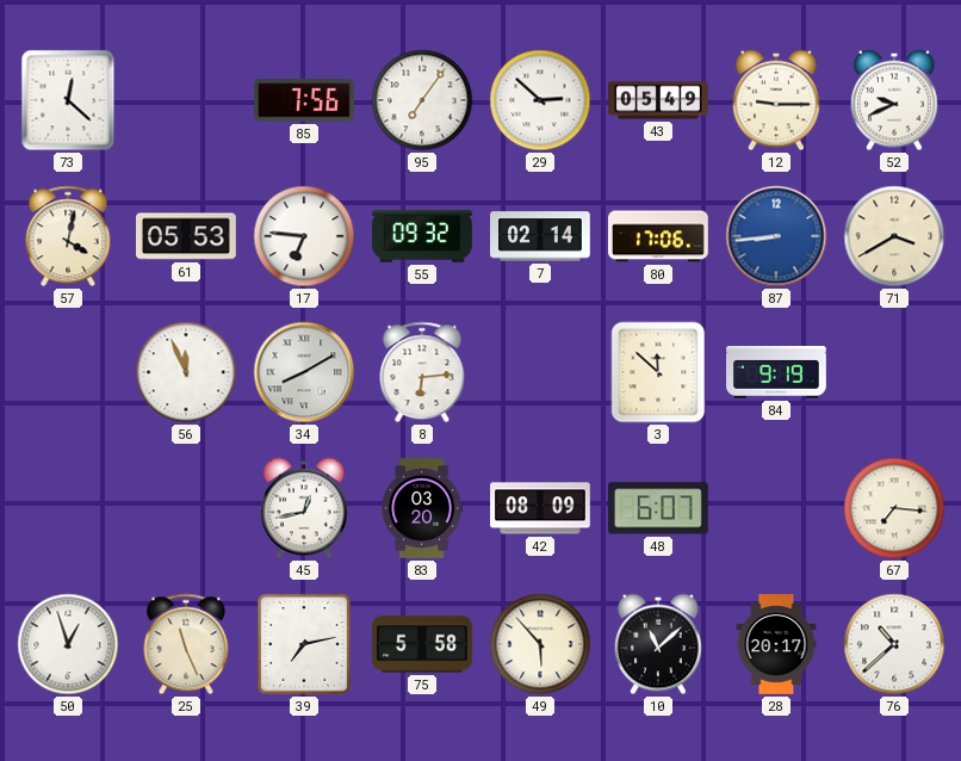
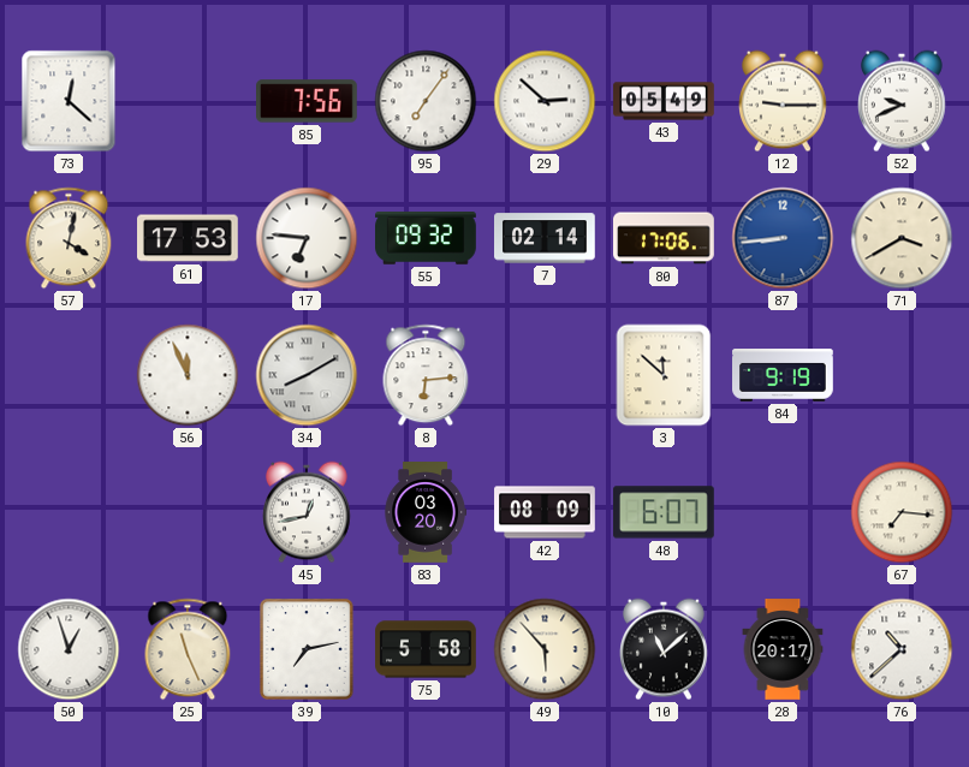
61: 05:53 -> 17:53 (189, 238)
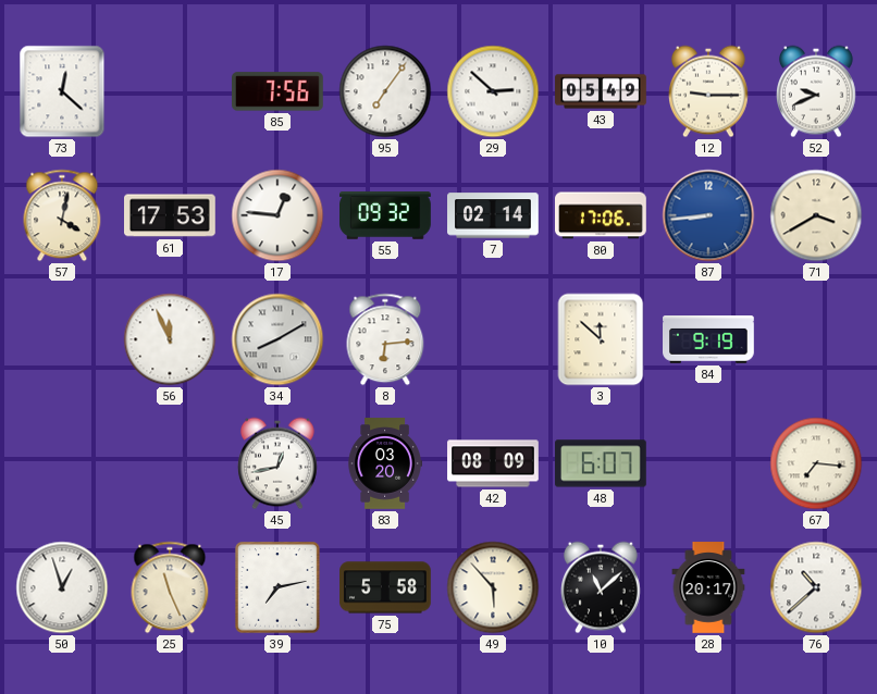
17: 6:46 -> 12:46 (277, 215)
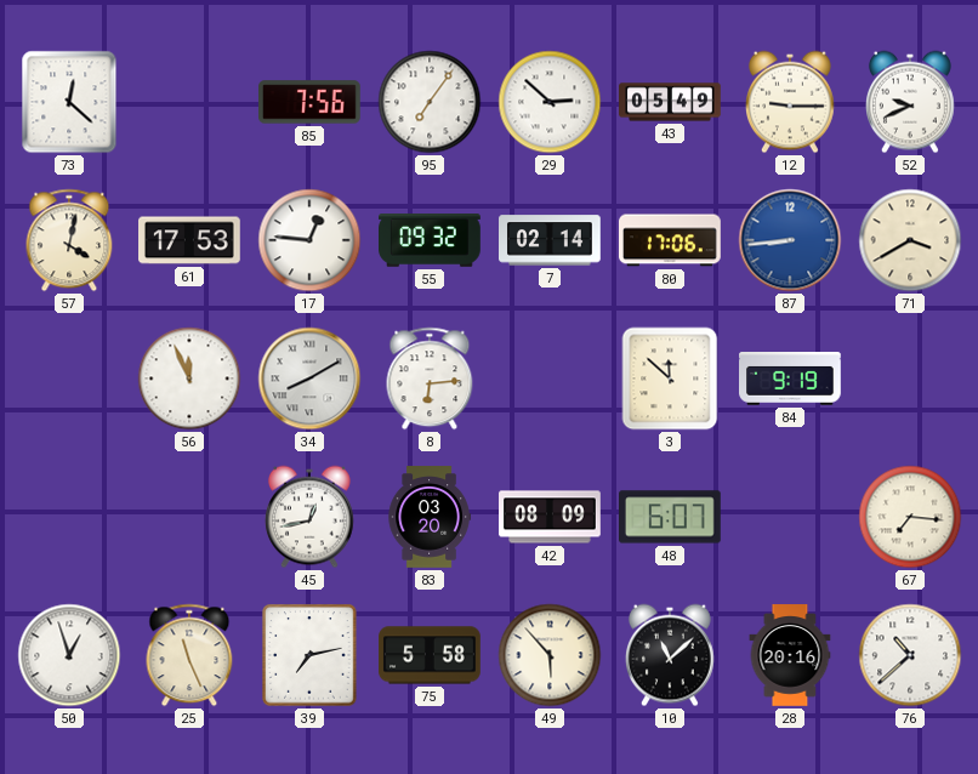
28: 20:17 -> 20:16 (790, 655)
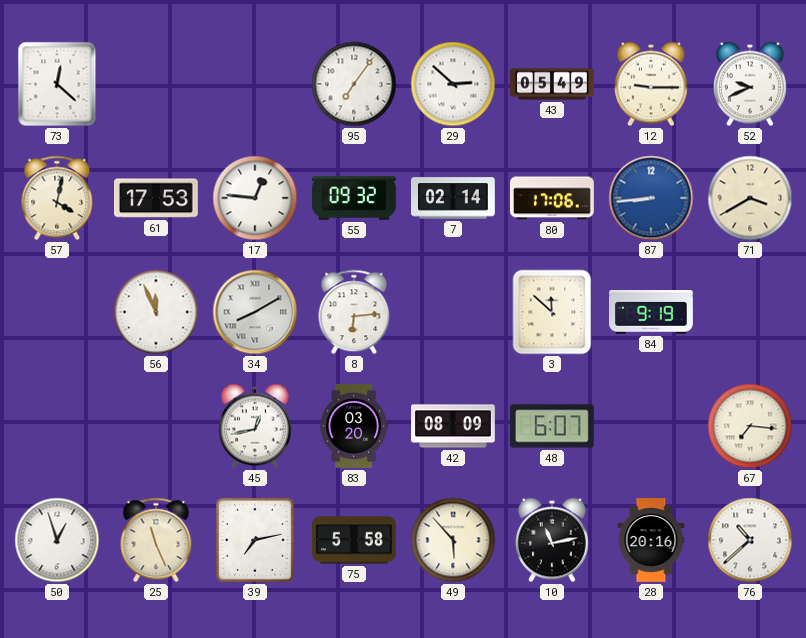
85: 7:56 -> none (311, 102)
10: 11:08 -> 11:13 (553, 540)
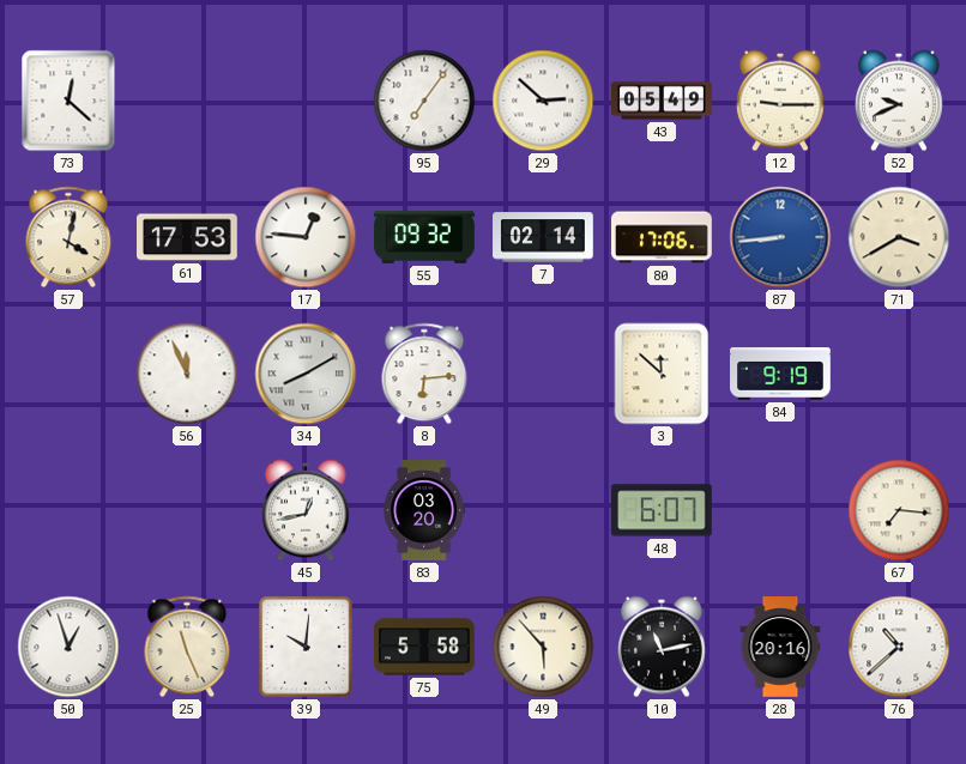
42: 08:09 -> none (453, 426)
39: 7:13 -> 10:01 (306, 647)
